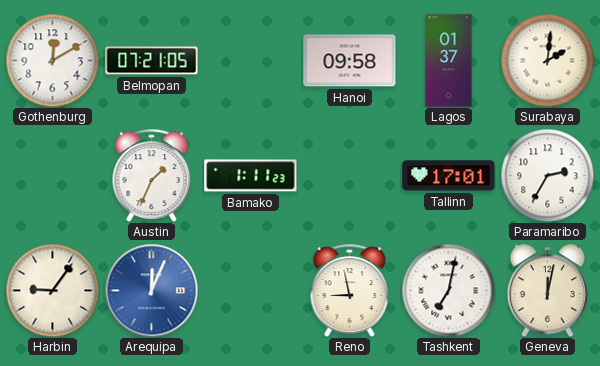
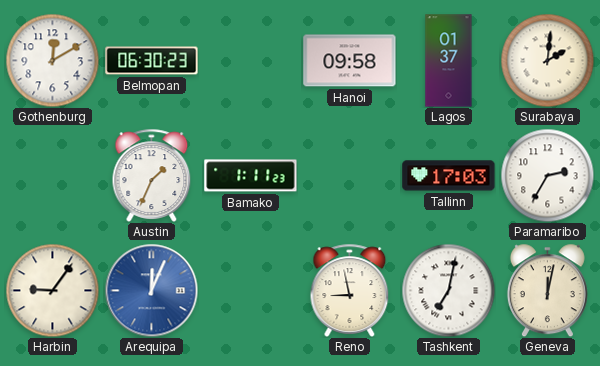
Belmopan: 07:21 -> 06:30 (152, 61)
Tallinn: 17:01 -> 17:03 (449, 176)
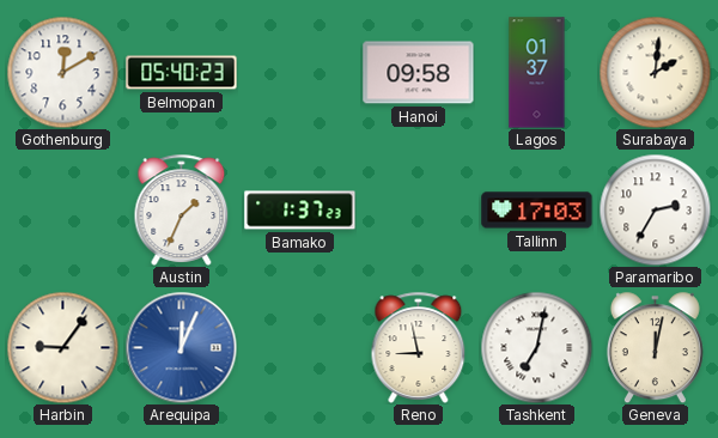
Belmopan: 06:30 -> 05:40 (182, 73)
Bamako: 1:11 -> 1:37 (300, 211)
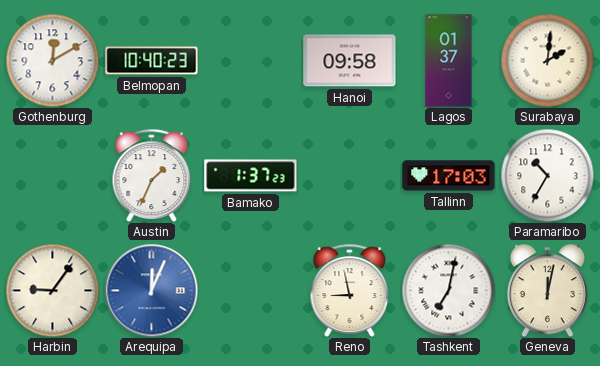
Belmopan: 05:40 -> 10:40 (152, 61)
Paramaribo: 2:35 -> 10:35 (547, 175)
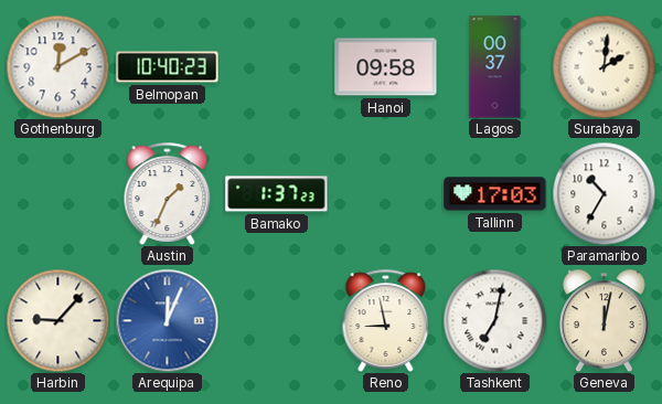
Lagos: 01:37 -> 00:37 (495, 67)
Harbin: 9:06 -> 9:07 (57, 320)
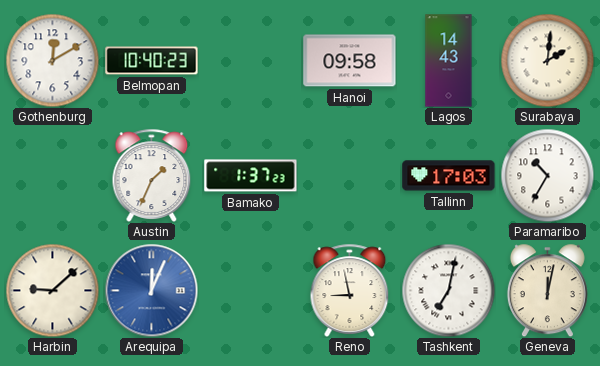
Lagos: 00:37 -> 14:43 (449, 61)
Harbin: 9:07 -> 9:08 (52, 290)
